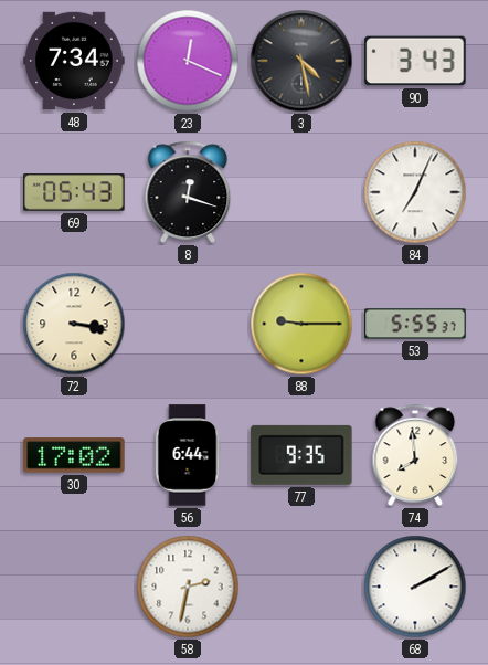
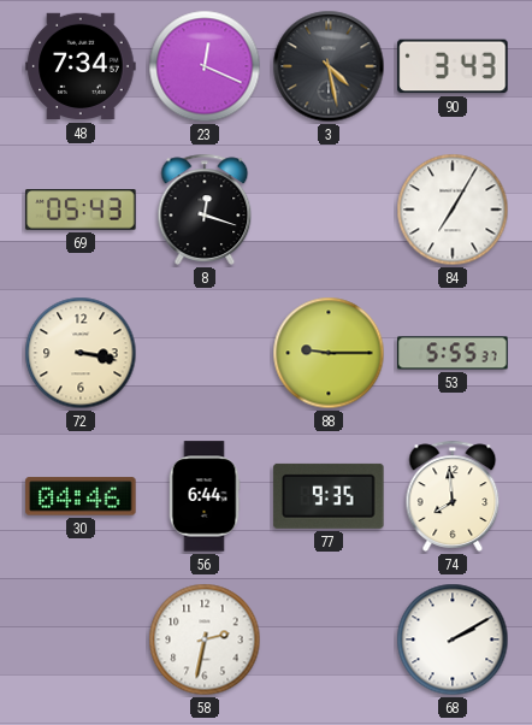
84: 7:04 -> 7:05 (453, 210)
30: 17:02 -> 04:46 (81, 496)
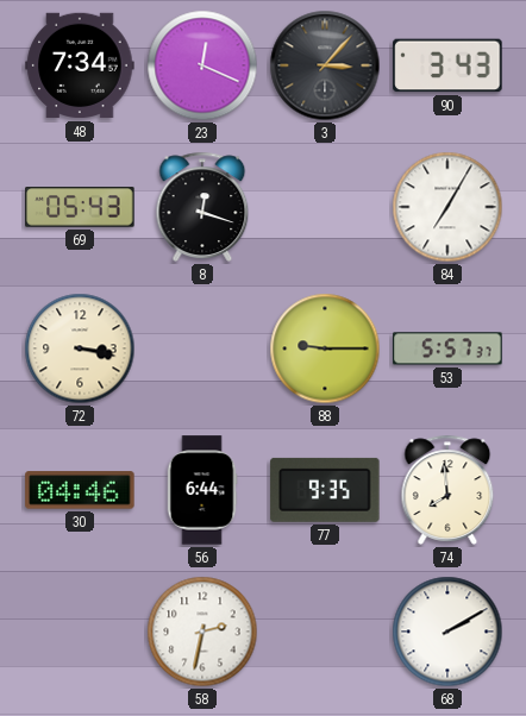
3: 4:28 -> 3:07 (325, 65)
53: 5:55 -> 5:57 (447, 348)
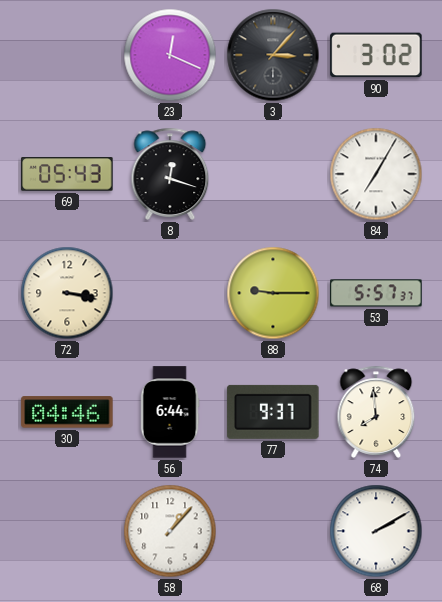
48: 7:34 -> none (80, 65)
90: 3:43 -> 3:02 (376, 55)
77: 9:35 -> 9:37 (273, 412)
58: 2:32 -> 1:07 (170, 531)
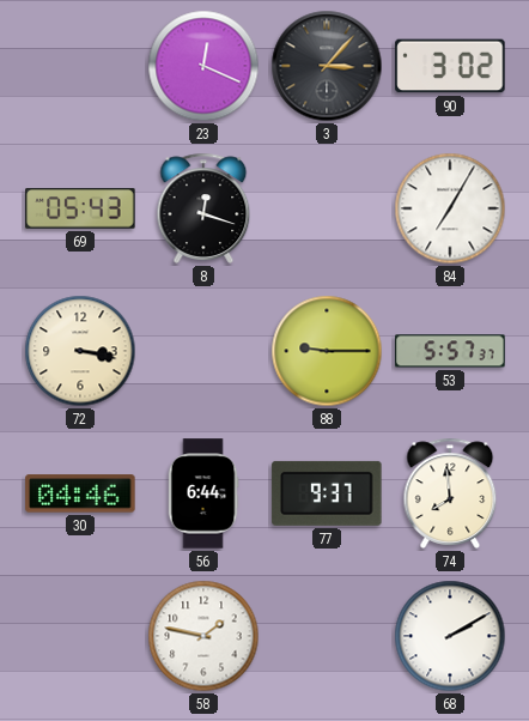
58: 1:07 -> 1:47 (203, 636)
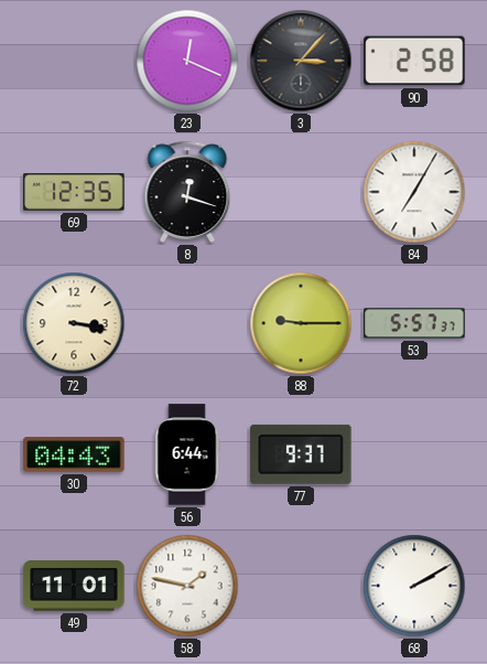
90: 3:02 -> 2:58 (414, 61)
69: 05:43 -> 12:35 (74, 192)
30: 04:46 -> 04:43 (74, 454)
74: 7:59 -> none (450, 493)
49: none -> 11:01 (74, 587)
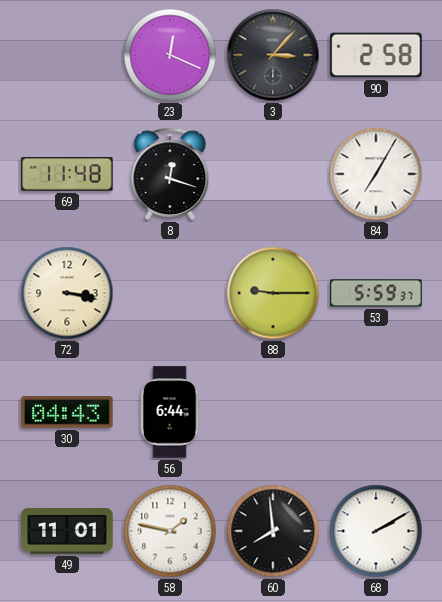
69: 12:35 -> 11:48 (67, 174)
53: 5:57 -> 5:59 (376, 293)
77: 9:37 -> none (301, 454)
60: none -> 7:59 (273, 531)
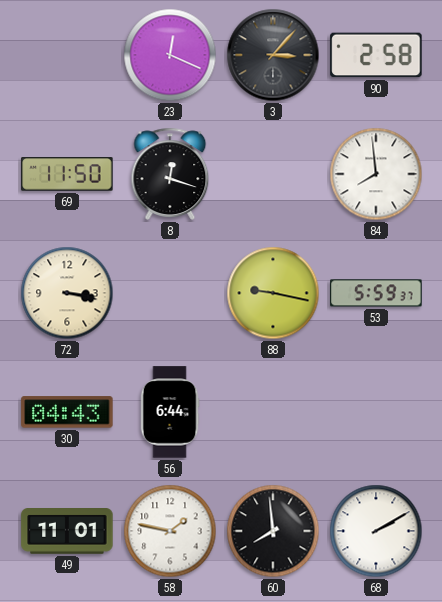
69: 11:48 -> 11:50 (67, 174)
84: 7:05 -> 7:59 (376, 174)
88: 9:15 -> 9:17 (273, 293)
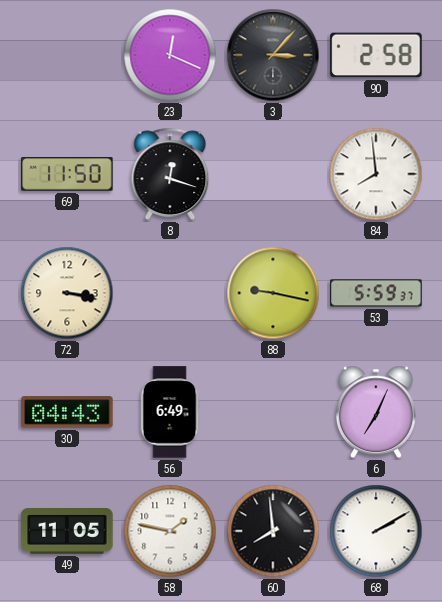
56: 6:44 -> 6:49 (170, 412)
6: none -> 7:04 (376, 412)
49: 11:01 -> 11:05 (67, 532)
